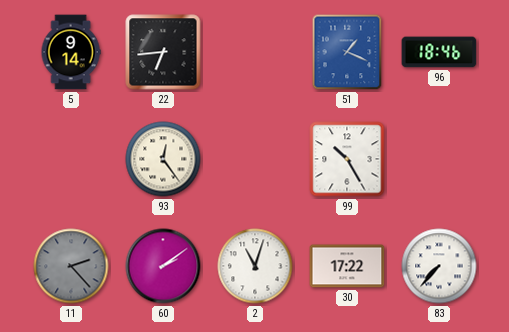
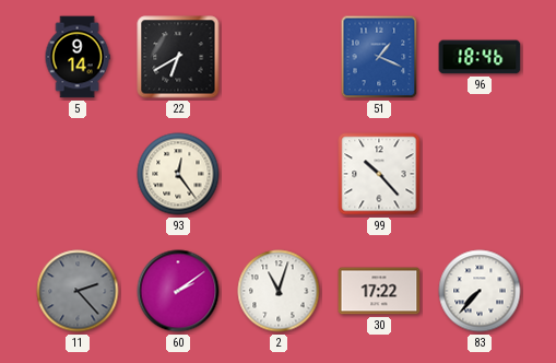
22: 6:44 -> 6:40 (178, 57)
99: 10:25 -> 10:23 (379, 174)
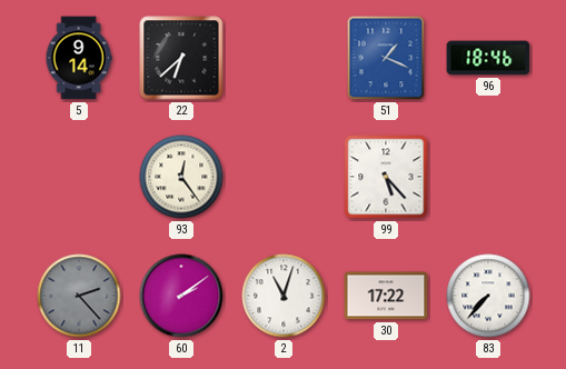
22: 6:40 -> 6:38 (181, 58)
99: 10:23 -> 5:23 (386, 177)
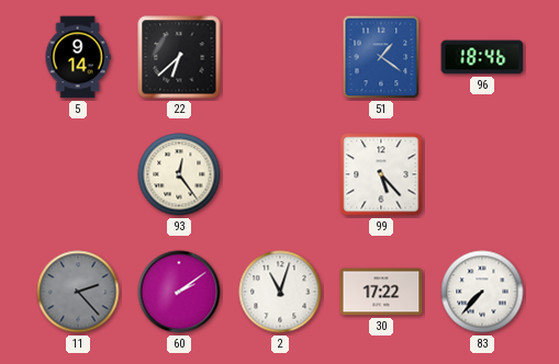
51: 1:19 -> 1:21 (381, 57)
